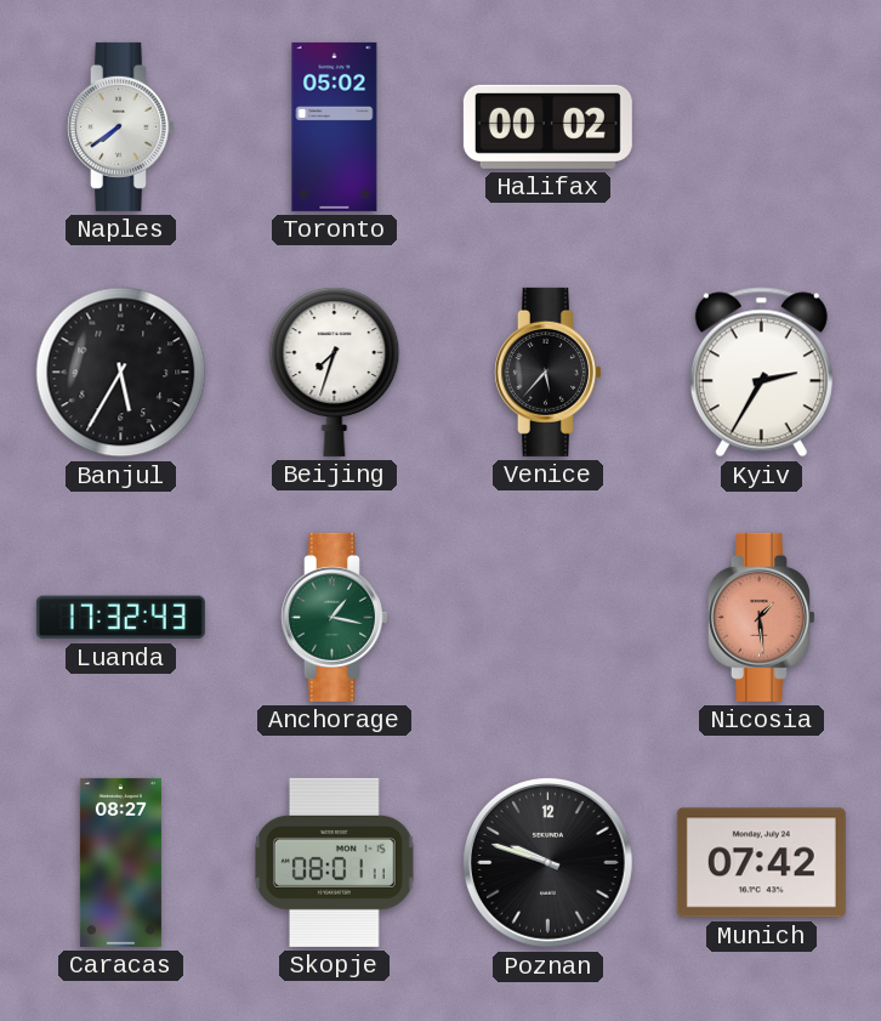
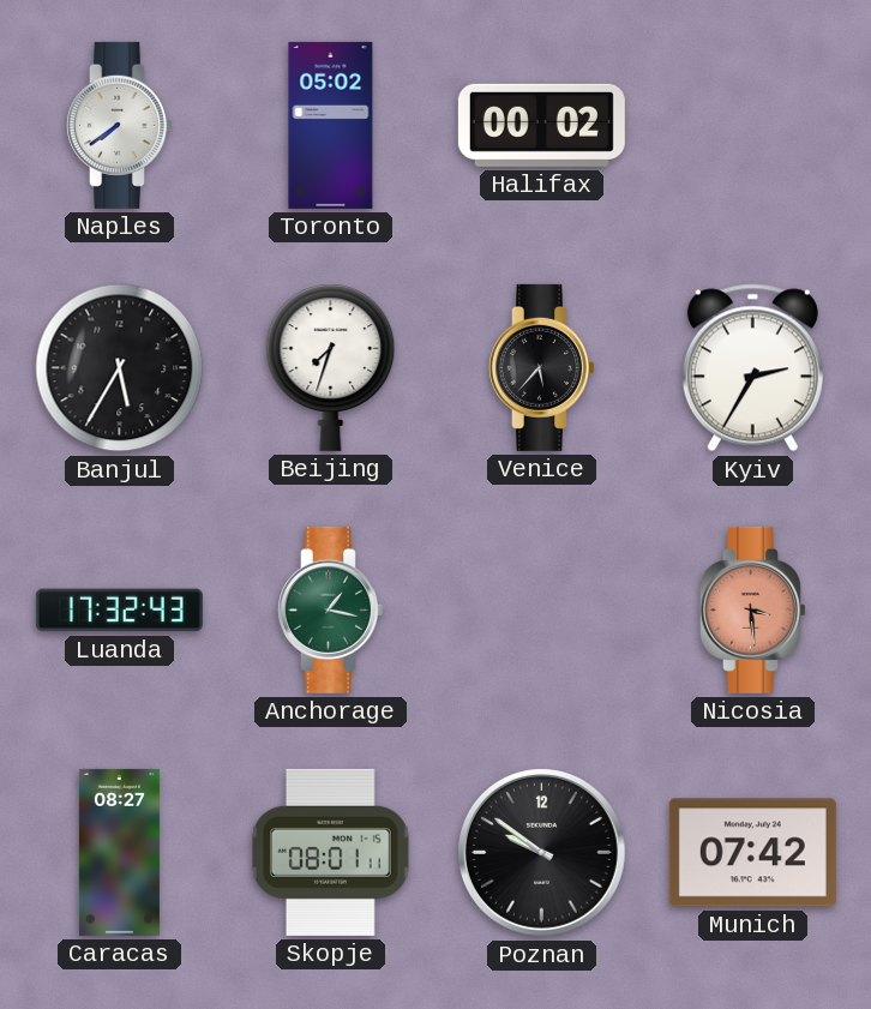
Nicosia: 1:29 -> 3:29 (752, 609)
Poznan: 9:48 -> 9:51 (541, 852)
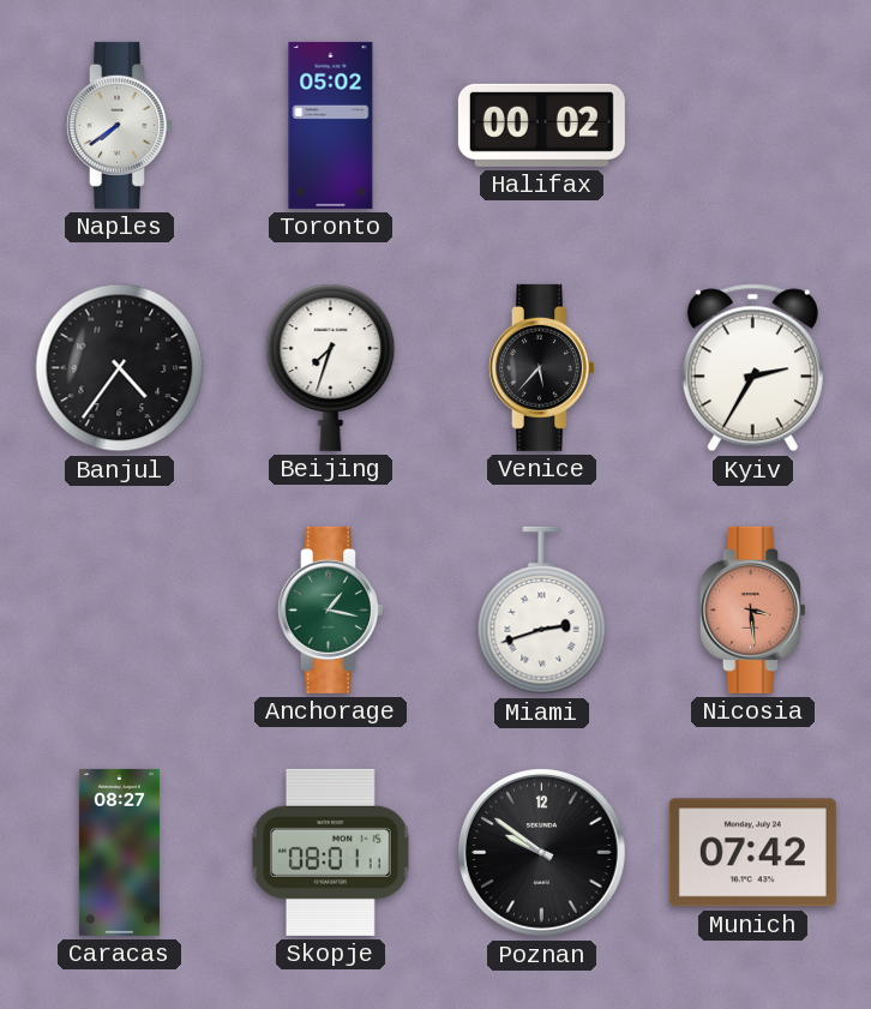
Banjul: 5:35 -> 4:36 (120, 368)
Luanda: 17:32 -> none (119, 611)
Miami: none -> 2:42 (542, 611)
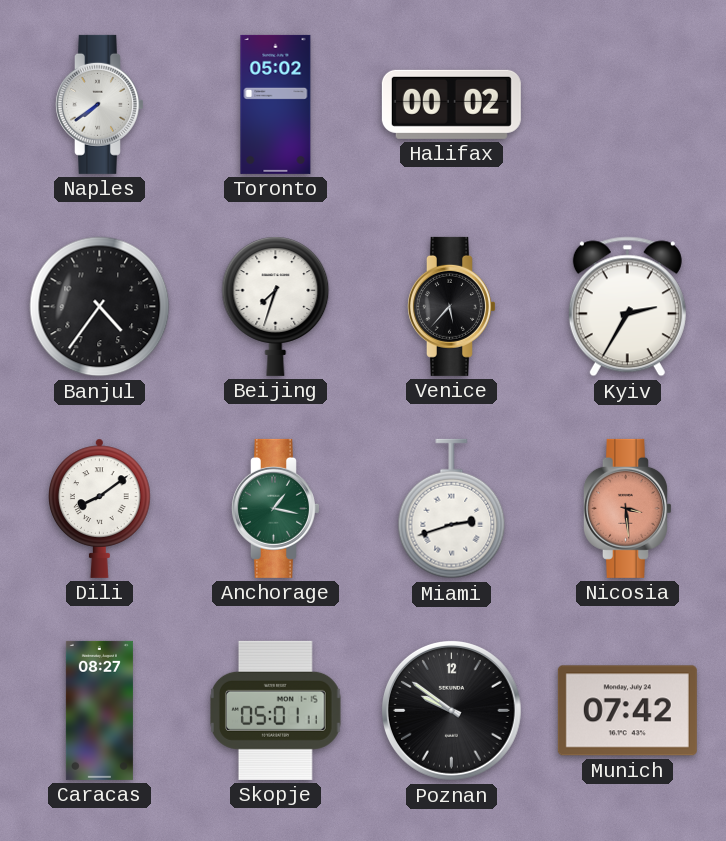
Dili: none -> 8:09 (100, 508)
Skopje: 08:01 -> 05:01 (276, 710)
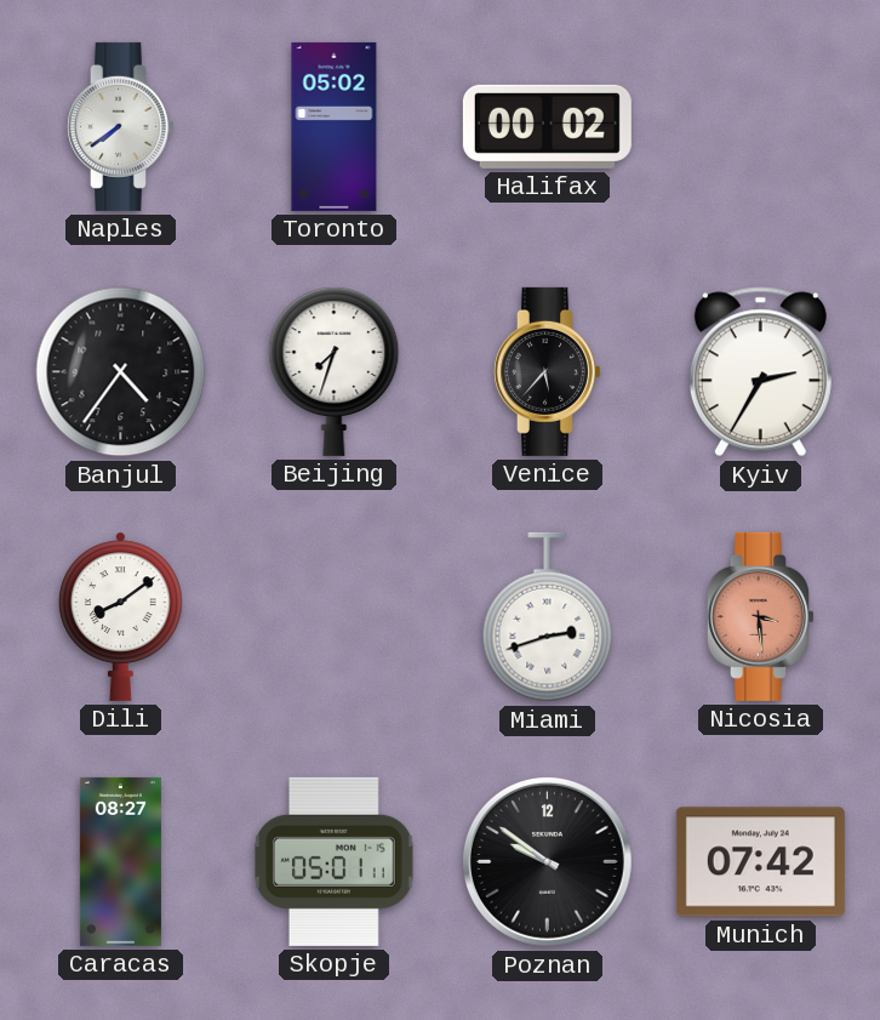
Anchorage: 1:17 -> none (275, 508)
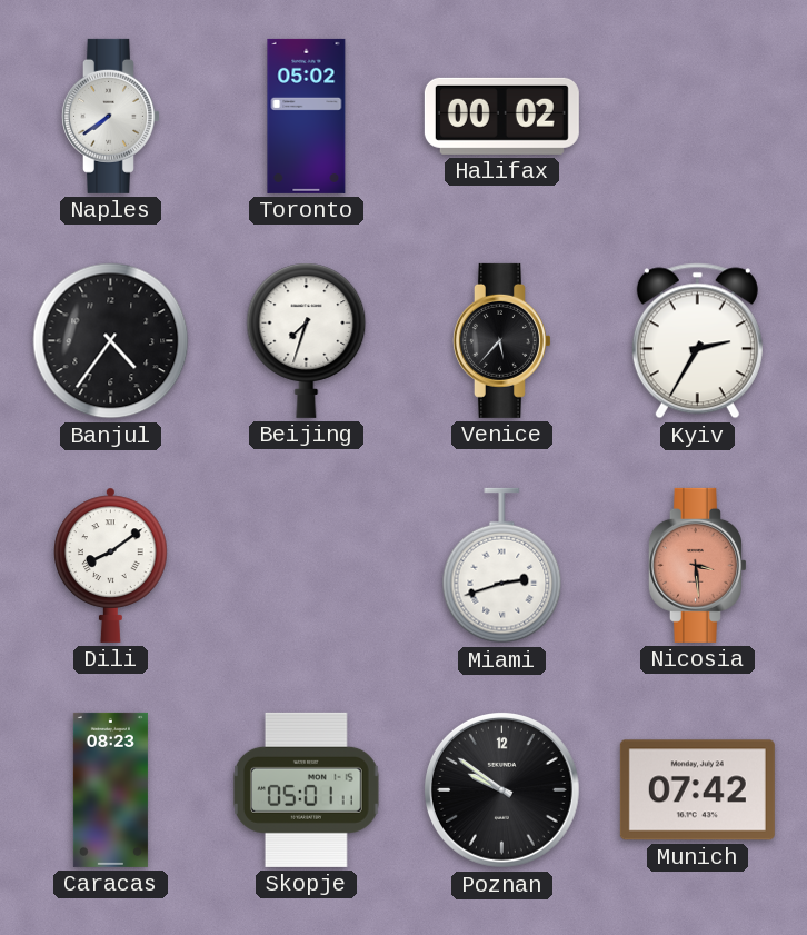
Caracas: 08:27 -> 08:23 (110, 789)
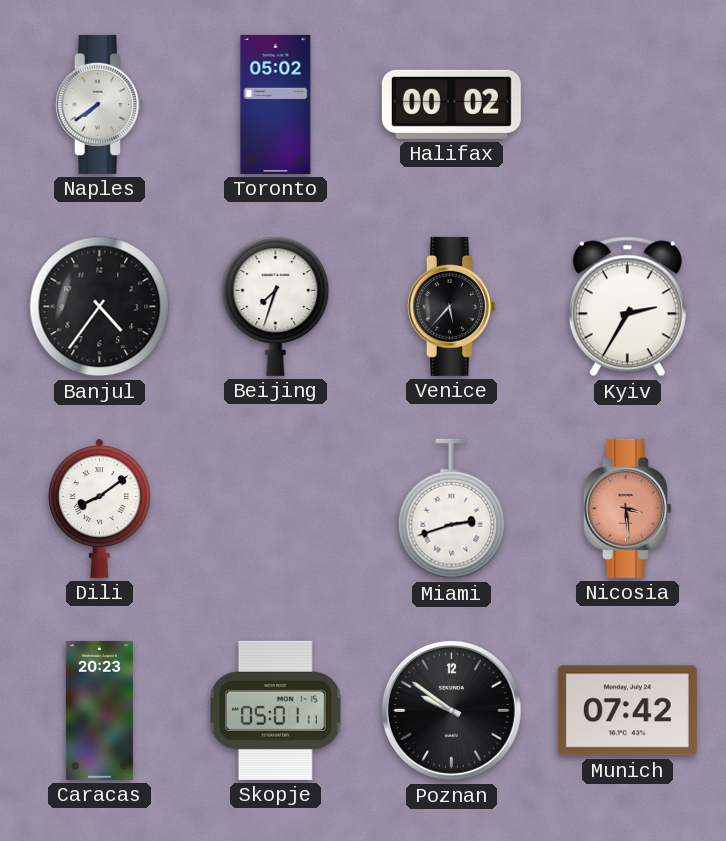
Caracas: 08:23 -> 20:23 (99, 710)
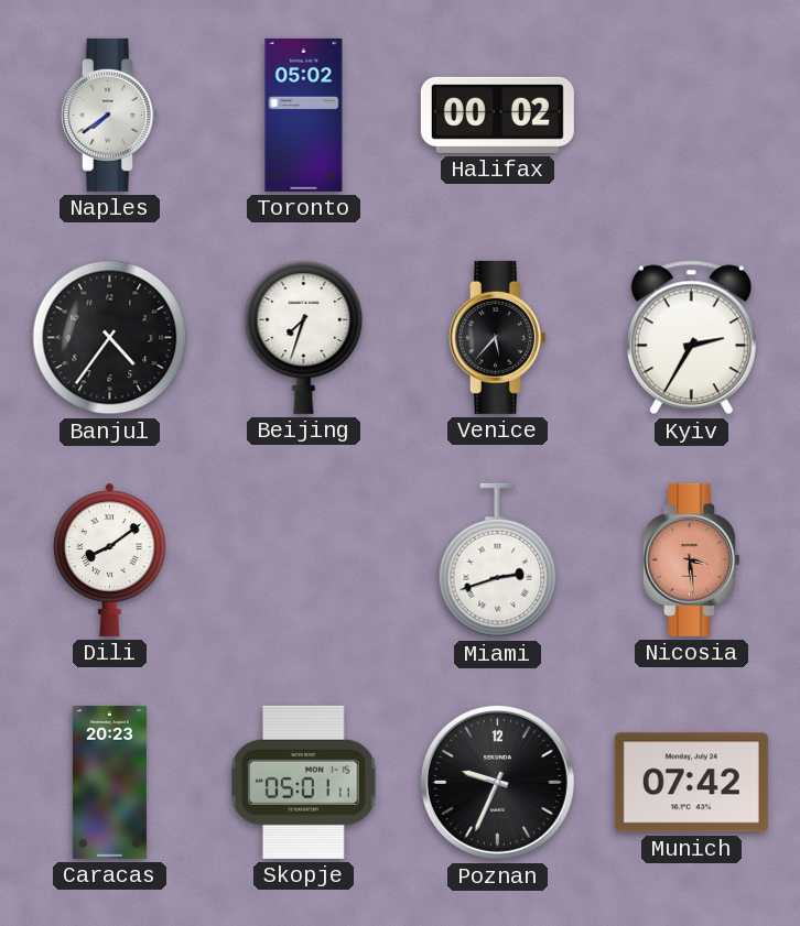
Poznan: 9:51 -> 9:34 (497, 782)
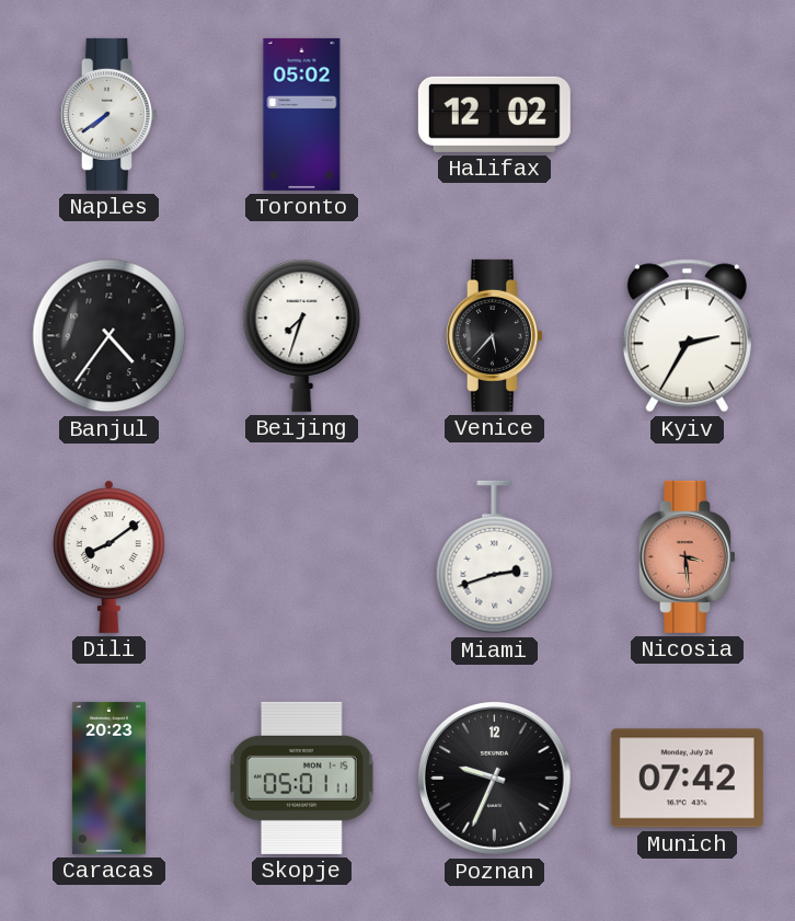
Halifax: 00:02 -> 12:02 (494, 114)
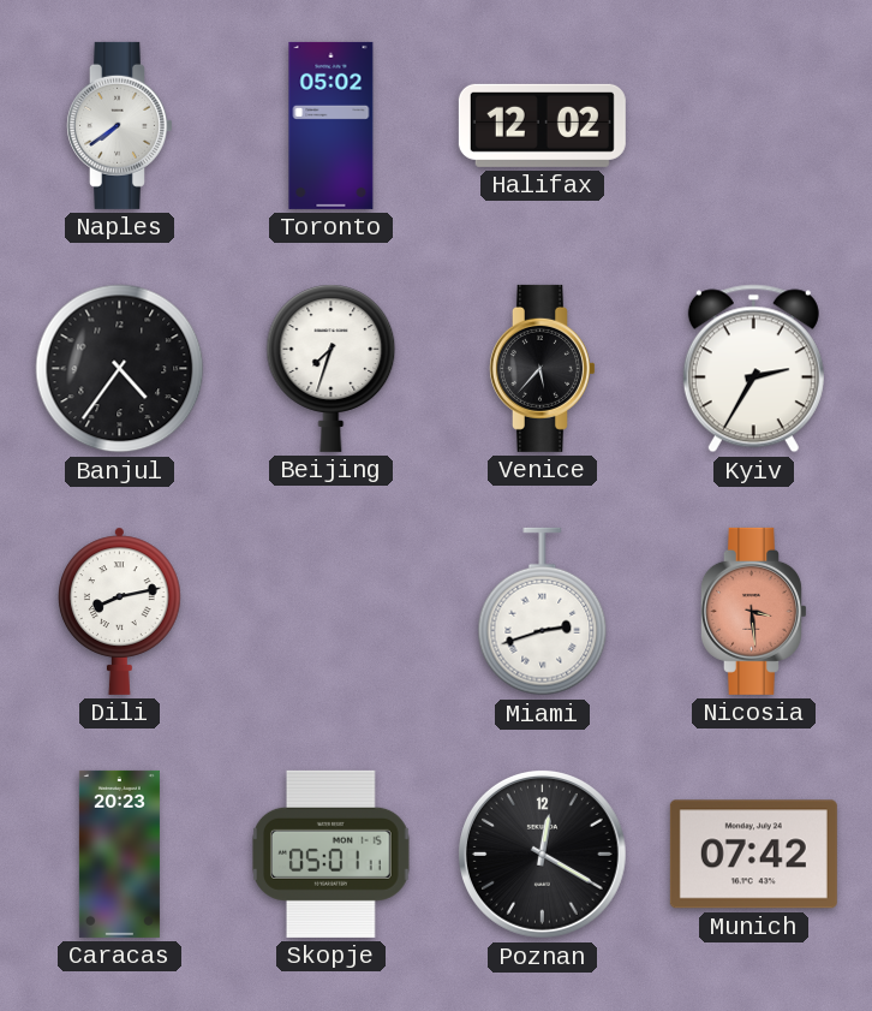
Dili: 8:09 -> 8:13 (120, 611)
Poznan: 9:34 -> 12:20 (542, 854)
